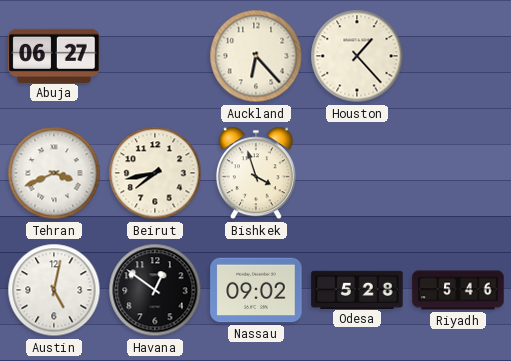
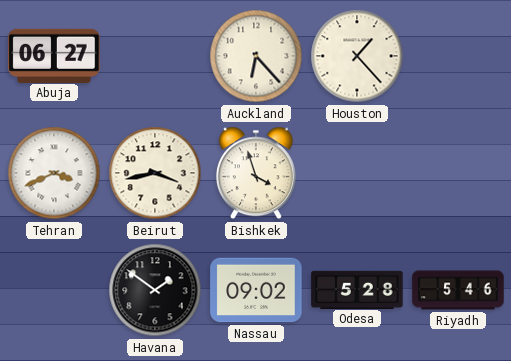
Beirut: 7:43 -> 3:43 (155, 173)
Austin: 5:02 -> none (54, 290)
Havana: 12:51 -> 1:51 (155, 290)
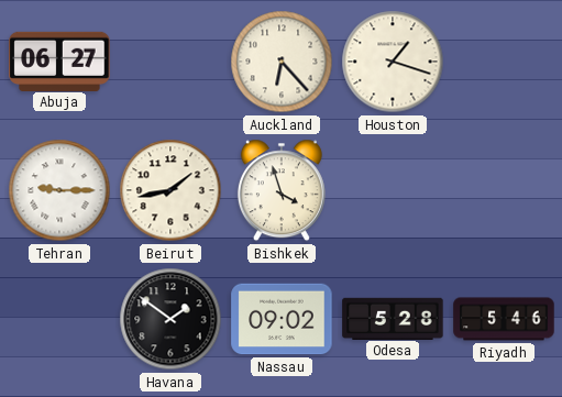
Houston: 1:23 -> 1:18 (393, 62)
Tehran: 3:41 -> 9:15 (59, 190)
Beirut: 3:43 -> 1:43 (170, 190)
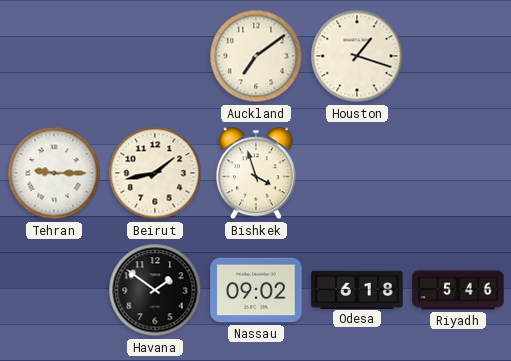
Abuja: 06:27 -> none (59, 60)
Auckland: 6:23 -> 7:09 (256, 56)
Odesa: 5:28 -> 6:18 (357, 289)
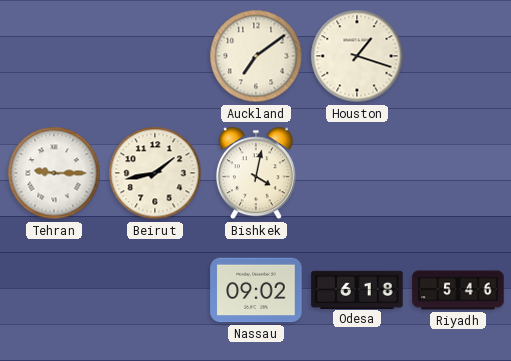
Bishkek: 3:57 -> 4:02 (256, 173)
Havana: 1:51 -> none (155, 290)
